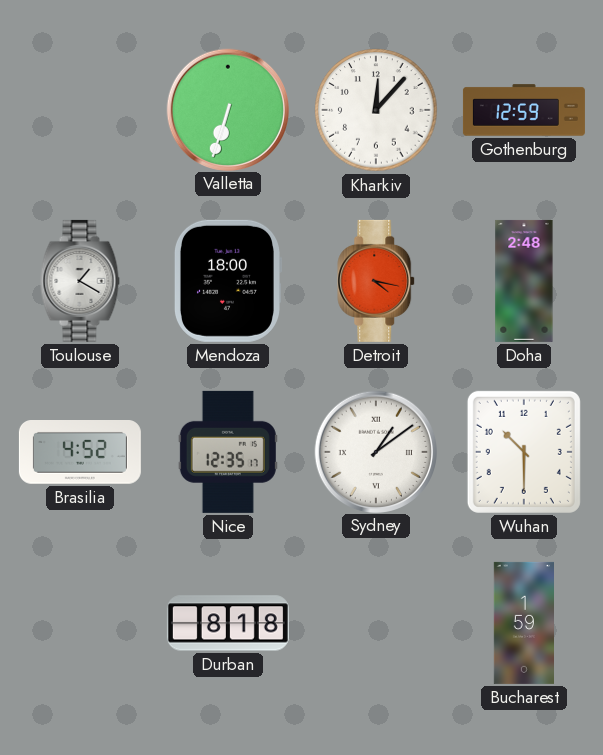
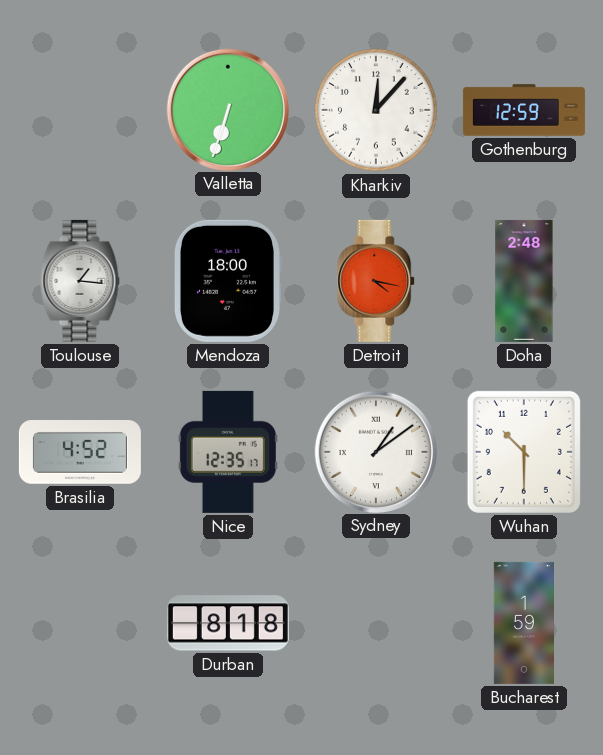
Toulouse: 1:20 -> 1:16 (80, 281)
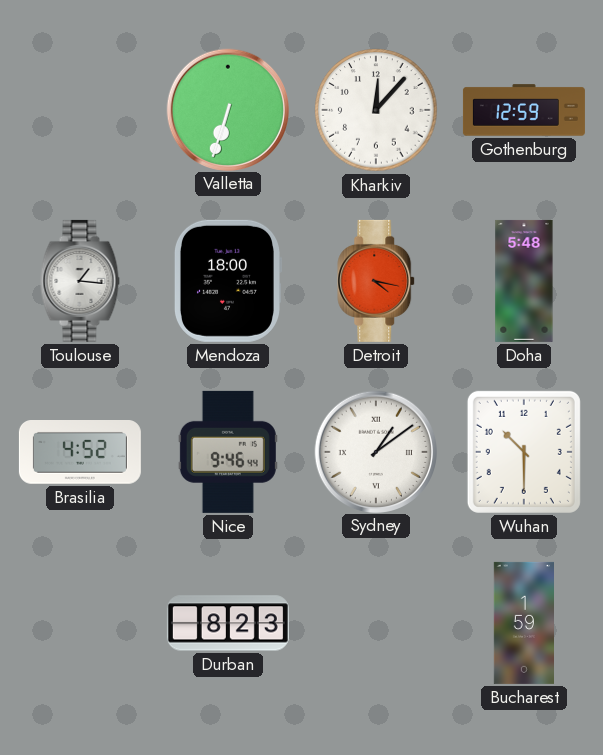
Doha: 2:48 -> 5:48 (524, 281)
Nice: 12:35 -> 9:46 (228, 452)
Durban: 8:18 -> 8:23 (228, 623)
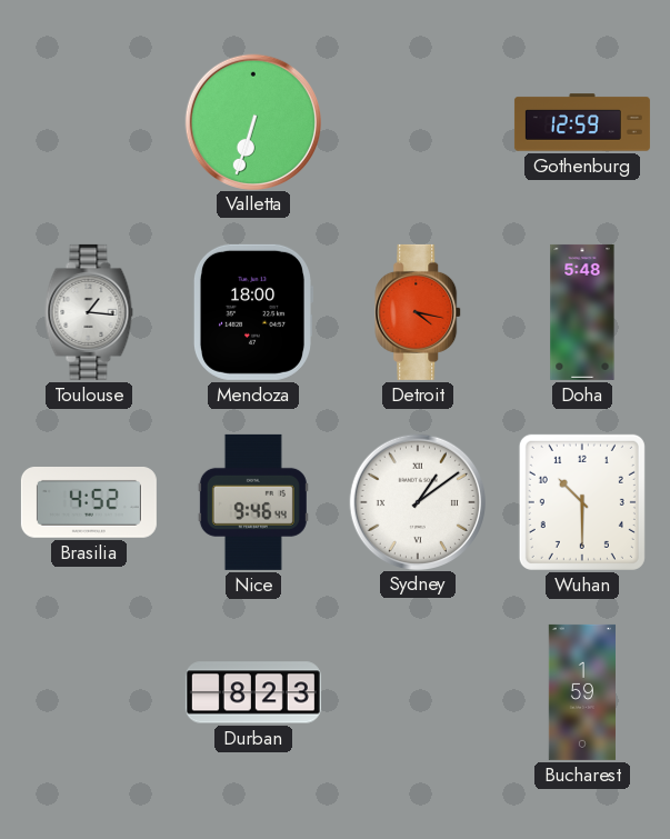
Kharkiv: 12:07 -> none (376, 110)
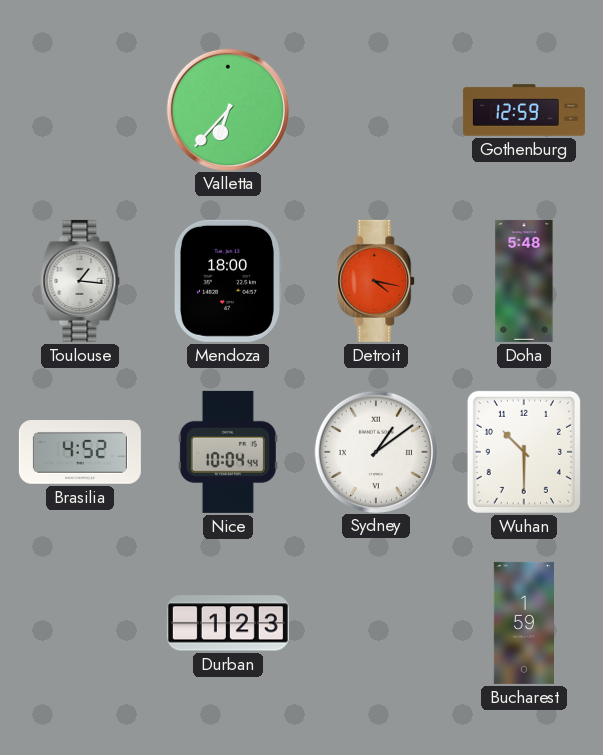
Valletta: 6:33 -> 6:37 (227, 109)
Nice: 9:46 -> 10:04 (228, 452)
Durban: 8:23 -> 1:23 (228, 623)
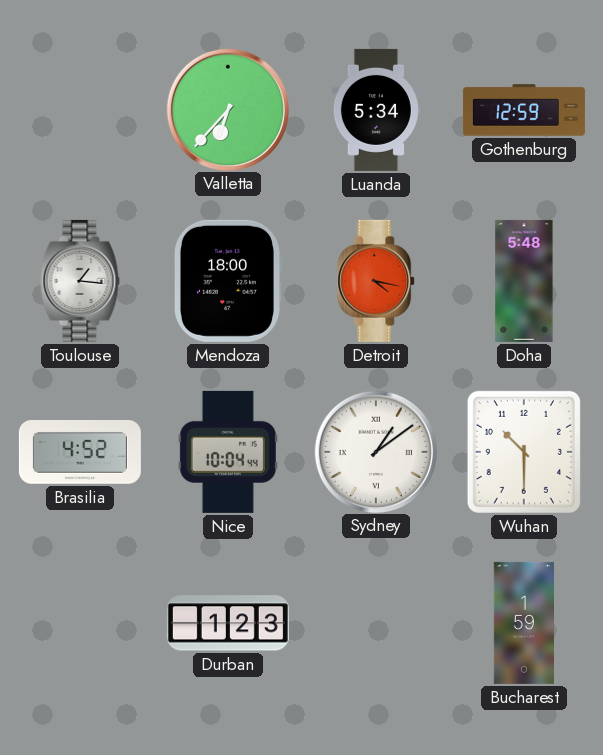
Luanda: none -> 5:34 (376, 110)
